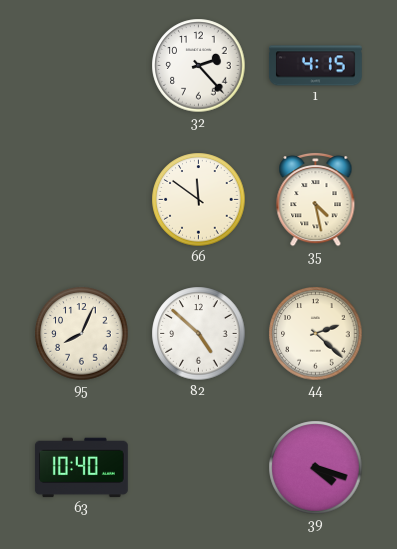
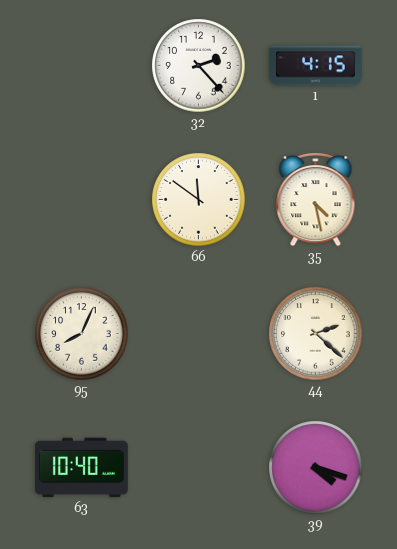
82: 4:52 -> none (199, 334)
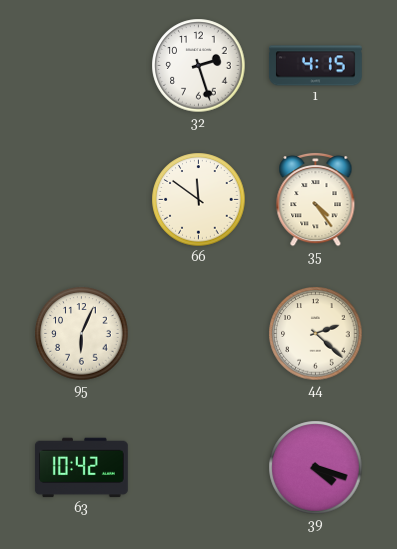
32: 2:23 -> 2:27 (199, 66)
35: 4:28 -> 4:24 (316, 199)
95: 8:04 -> 6:04 (82, 334)
63: 10:40 -> 10:42 (81, 468)
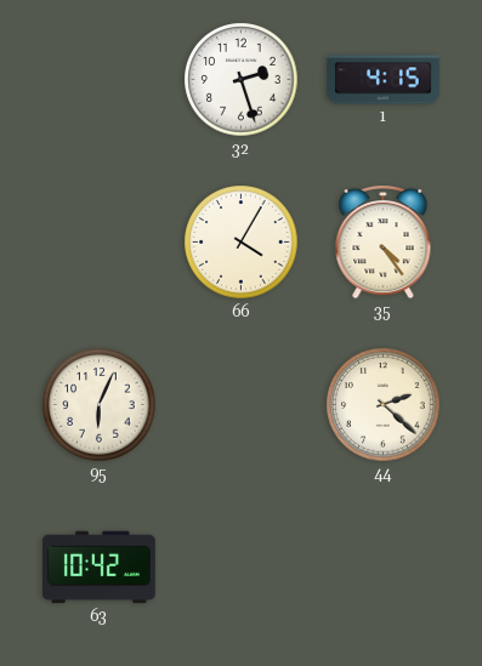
66: 11:51 -> 4:05 (242, 243)
39: 4:18 -> none (316, 468)
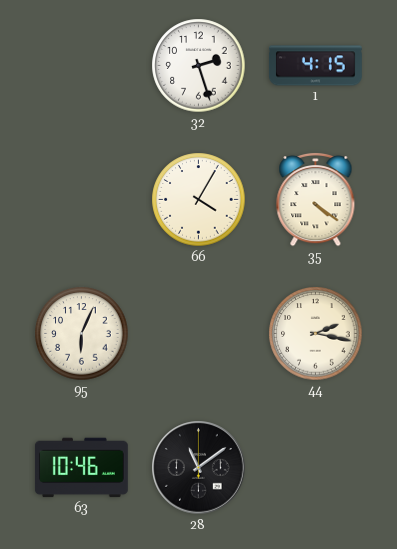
35: 4:24 -> 4:21 (316, 199)
44: 2:22 -> 2:17 (316, 334)
63: 10:42 -> 10:46 (81, 468)
28: none -> 11:09 (199, 468)
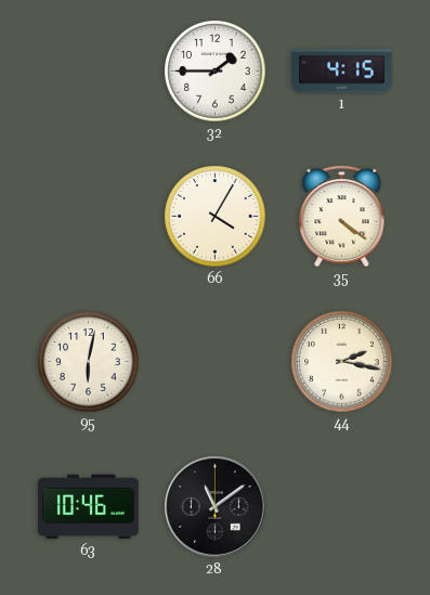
32: 2:27 -> 1:45 (216, 72)
95: 6:04 -> 6:02 (89, 362)
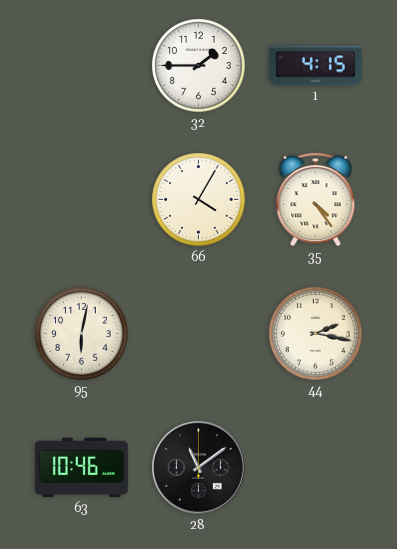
35: 4:21 -> 4:24 (316, 199)
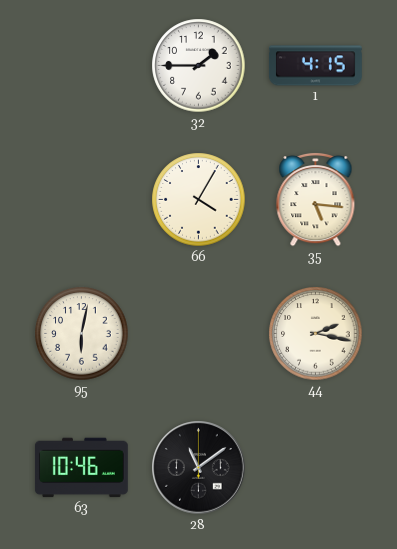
35: 4:24 -> 5:16 (316, 199)
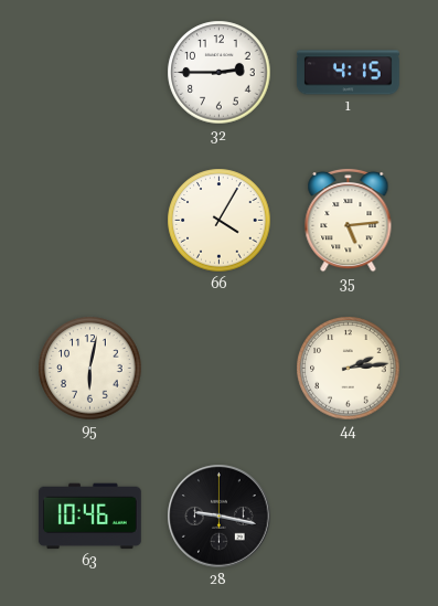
32: 1:45 -> 2:45 (220, 73)
35: 5:16 -> 5:14 (349, 220)
44: 2:17 -> 2:14 (349, 369)
28: 11:09 -> 9:17 (220, 517)
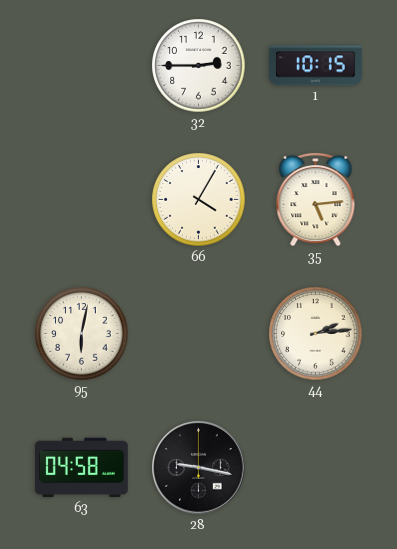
1: 4:15 -> 10:15 (315, 66)
63: 10:46 -> 04:58 (81, 468)
